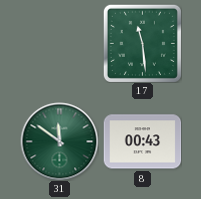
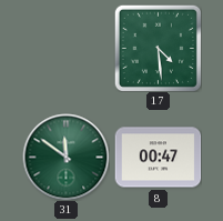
17: 11:29 -> 4:29 (158, 48)
8: 00:43 -> 00:47 (158, 158)
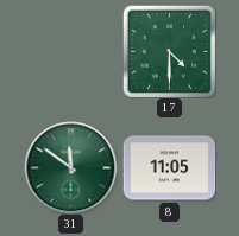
17: 4:29 -> 4:30 (169, 51)
8: 00:47 -> 11:05 (169, 168)
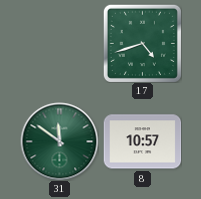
17: 4:30 -> 4:42 (142, 43)
8: 11:05 -> 10:57 (142, 142)
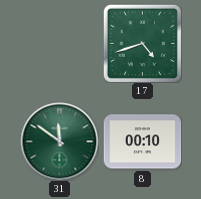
8: 10:57 -> 00:10 (142, 142)
